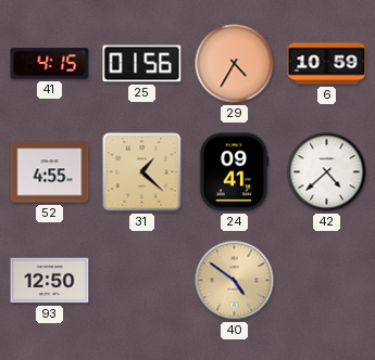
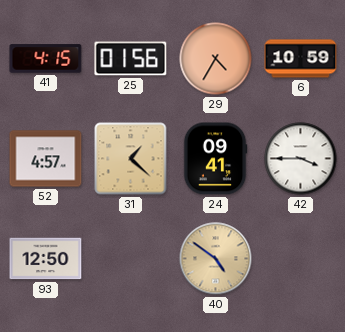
52: 4:55 -> 4:57 (46, 159)
42: 4:38 -> 3:45 (301, 159)
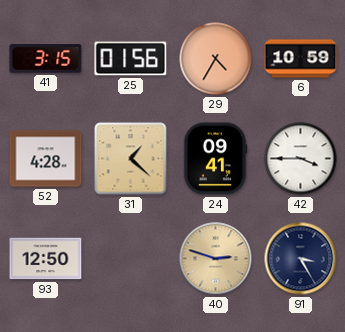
41: 4:15 -> 3:15 (46, 59)
52: 4:57 -> 4:28 (46, 159)
40: 4:51 -> 2:48 (216, 259)
91: none -> 3:25 (301, 259)
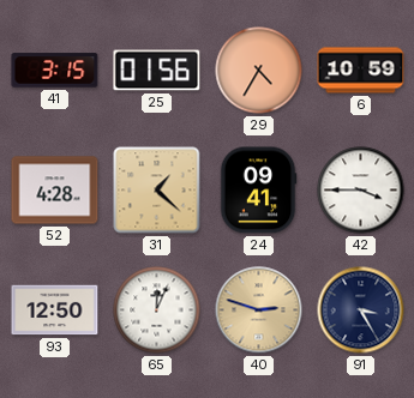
65: none -> 12:04 (157, 310)
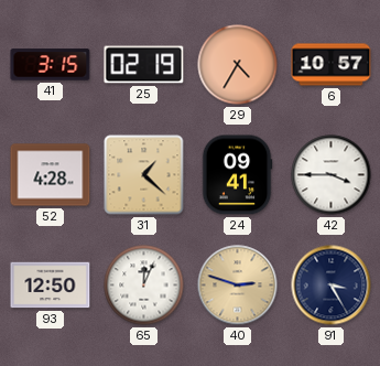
25: 01:56 -> 02:19 (144, 65)
6: 10:59 -> 10:57 (332, 65)
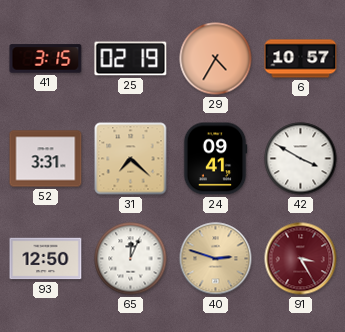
52: 4:28 -> 3:31 (46, 159)
31: 1:22 -> 7:22 (131, 159)
42: 3:45 -> 3:50 (301, 159)
91 dial: navy -> burgundy (301, 259)
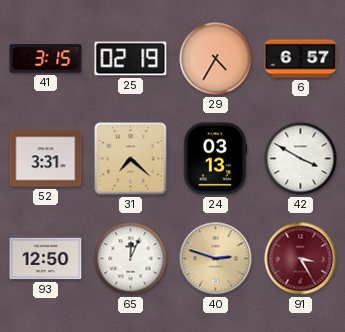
6: 10:57 -> 6:57 (301, 59)
24: 09:41 -> 03:13 (215, 159)
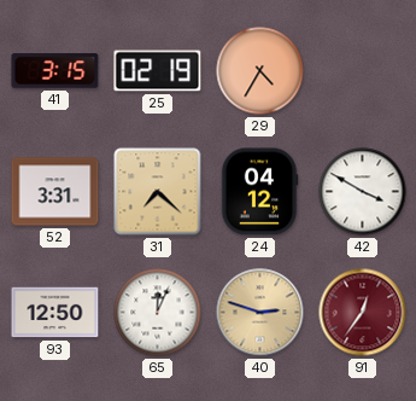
6: 6:57 -> none (301, 59)
24: 03:13 -> 04:12 (259, 192)
91: 3:25 -> 12:36 (363, 313)
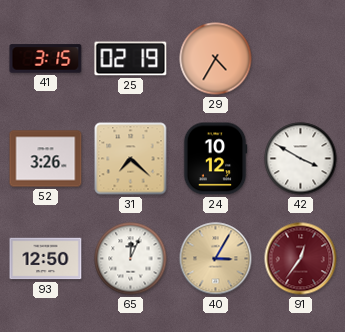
52: 3:31 -> 3:26 (46, 159)
24: 04:12 -> 10:12 (215, 159)
40: 2:48 -> 3:05 (216, 259)
